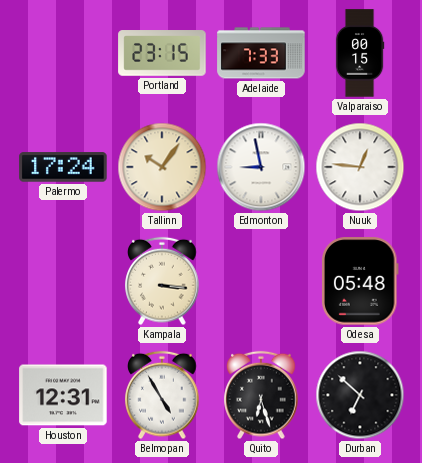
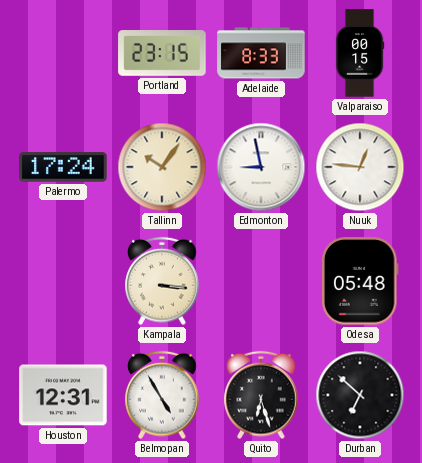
Adelaide: 7:33 -> 8:33 (261, 53)
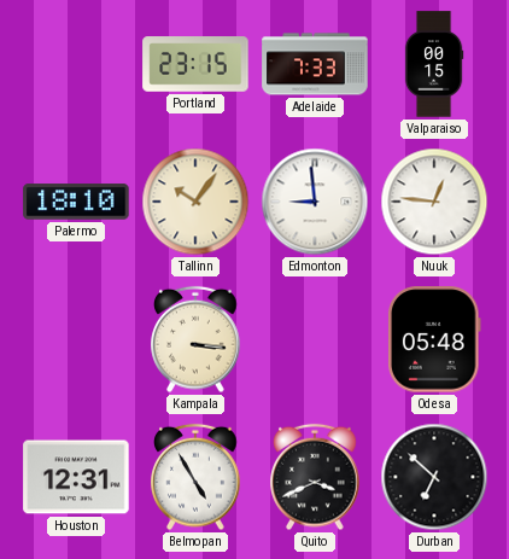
Adelaide: 8:33 -> 7:33 (315, 64)
Palermo: 17:24 -> 18:10 (76, 202)
Edmonton: 8:58 -> 8:59 (315, 202)
Quito: 6:27 -> 3:41 (315, 477)
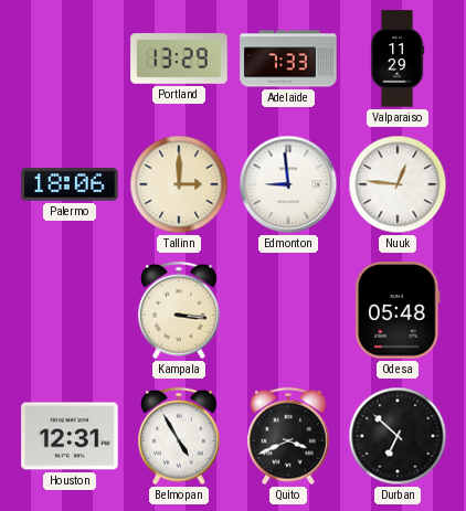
Portland: 23:15 -> 13:29 (179, 58)
Valparaiso: 00:15 -> 11:29 (398, 58)
Palermo: 18:10 -> 18:06 (70, 184)
Tallinn: 10:06 -> 3:00 (179, 184)
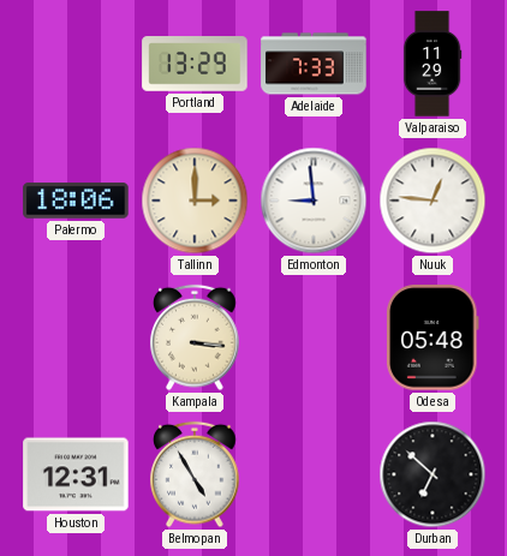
Quito: 3:41 -> none (288, 436)
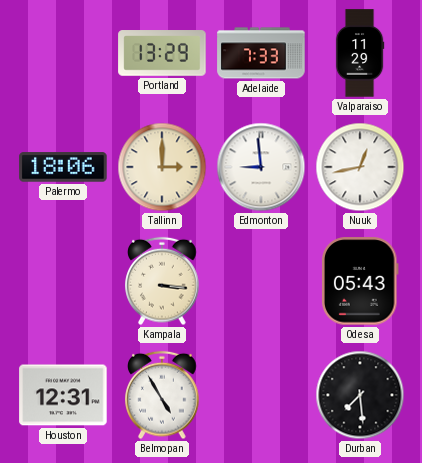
Nuuk: 12:46 -> 12:43 (360, 167)
Odesa: 05:48 -> 05:43 (361, 281)
Durban: 6:52 -> 7:29 (360, 395)
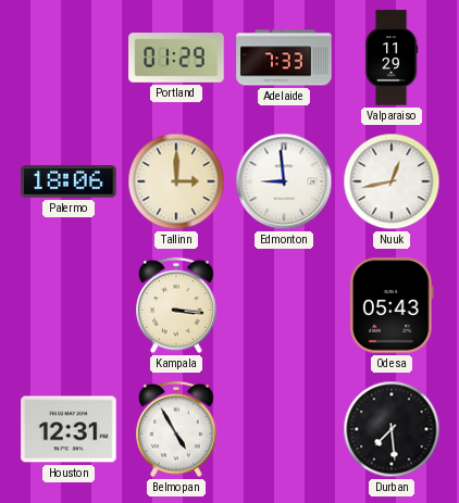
Portland: 13:29 -> 01:29 (176, 58)
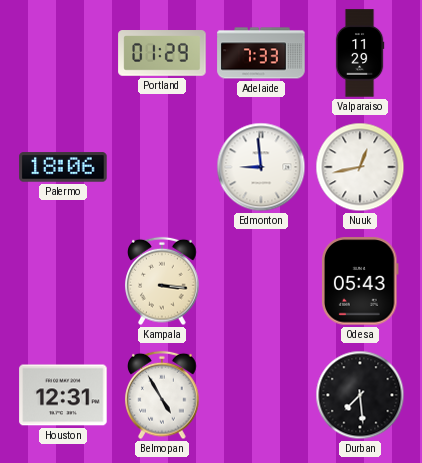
Tallinn: 3:00 -> none (176, 181)
